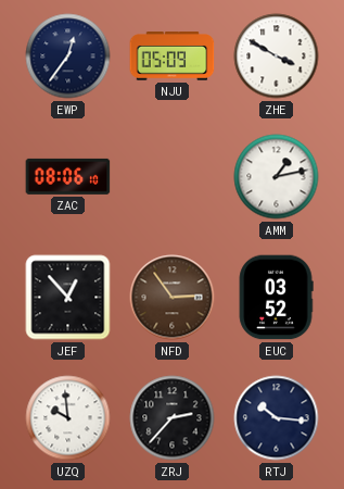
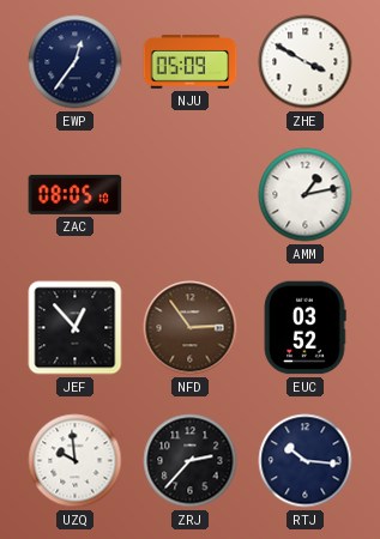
ZAC: 08:06 -> 08:05 (76, 194)
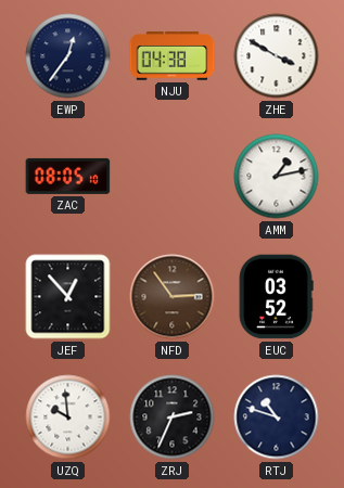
NJU: 05:09 -> 04:38 (173, 56)
ZRJ: 2:37 -> 2:34 (173, 418)
RTJ: 10:16 -> 10:48 (277, 418)
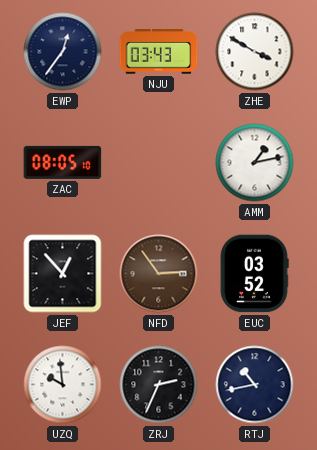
NJU: 04:38 -> 03:43 (159, 52)
RTJ: 10:48 -> 10:43 (255, 385)
